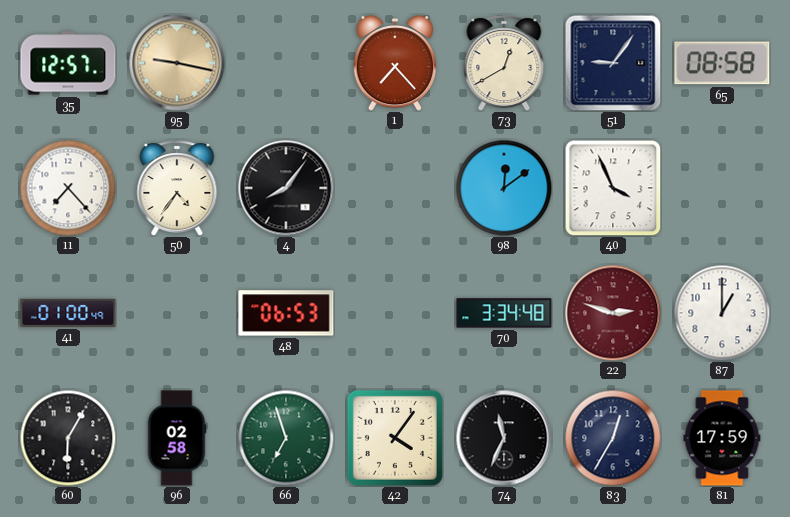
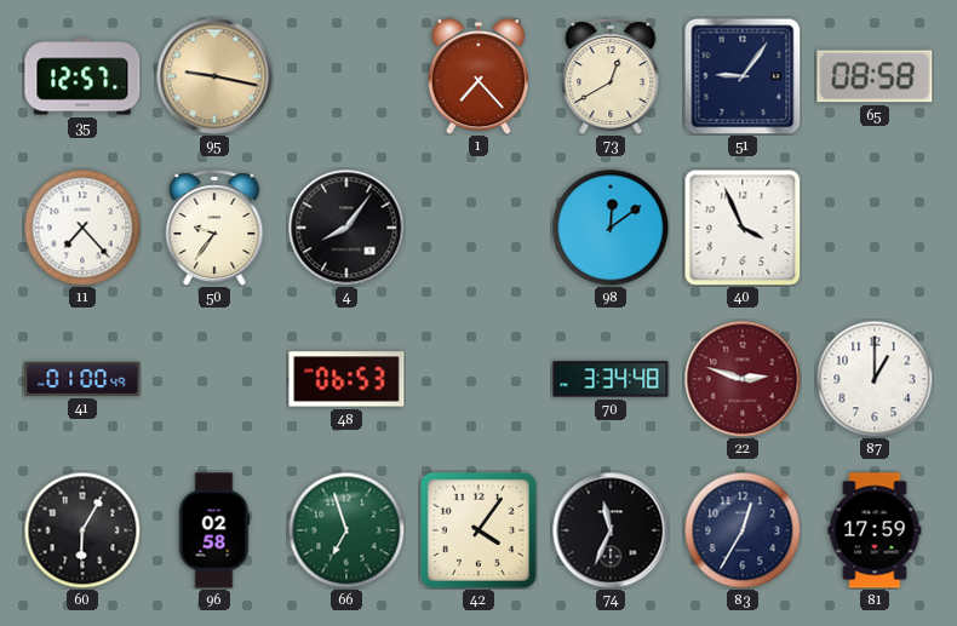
50: 4:36 -> 9:36 (214, 228)
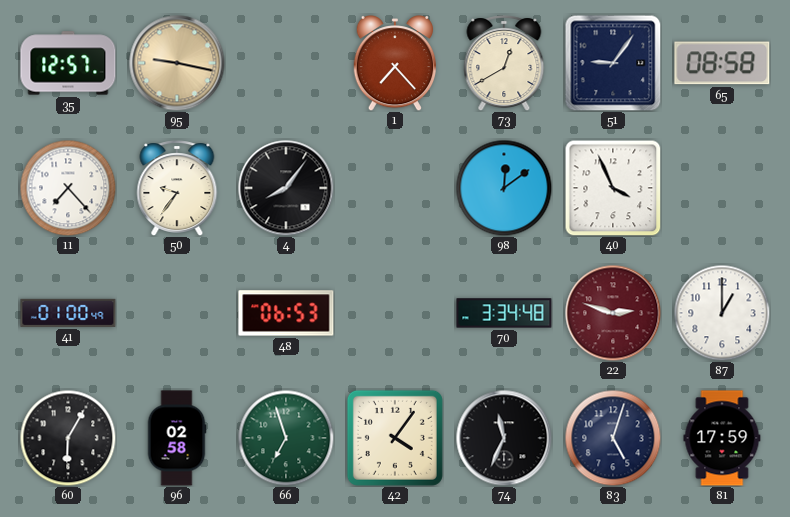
83: 12:35 -> 5:03 (613, 438)
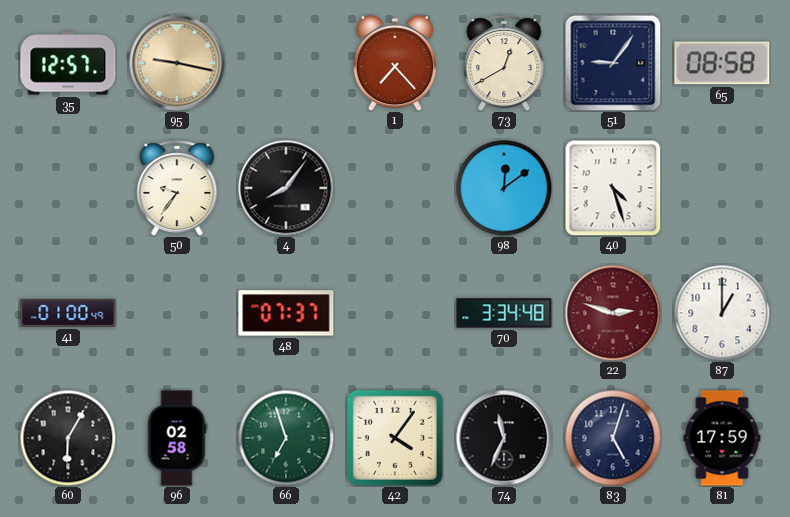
11: 7:23 -> none (68, 188)
40: 3:56 -> 4:27 (613, 188)
48: 06:53 -> 07:37 (286, 313)
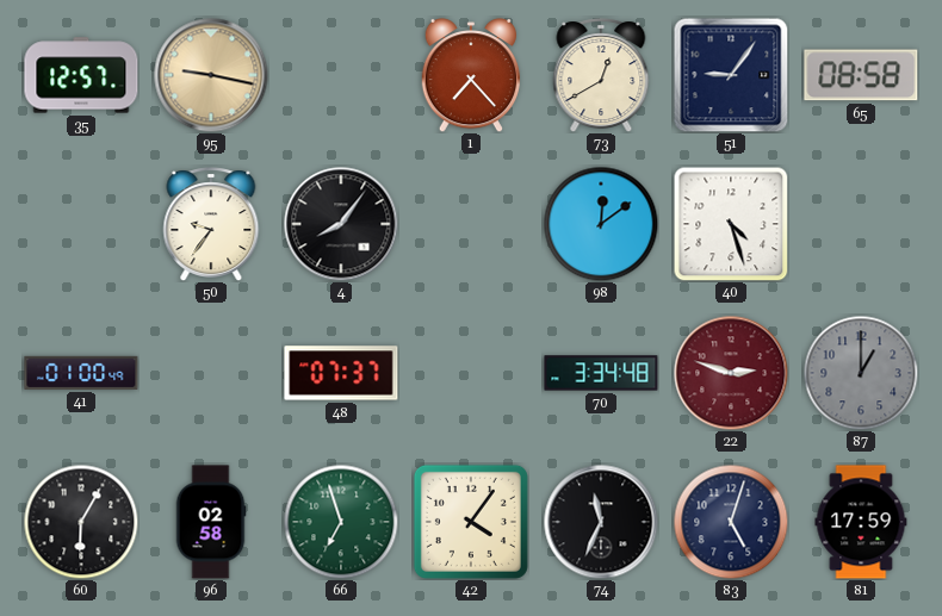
87 dial: white -> grey (861, 373)
